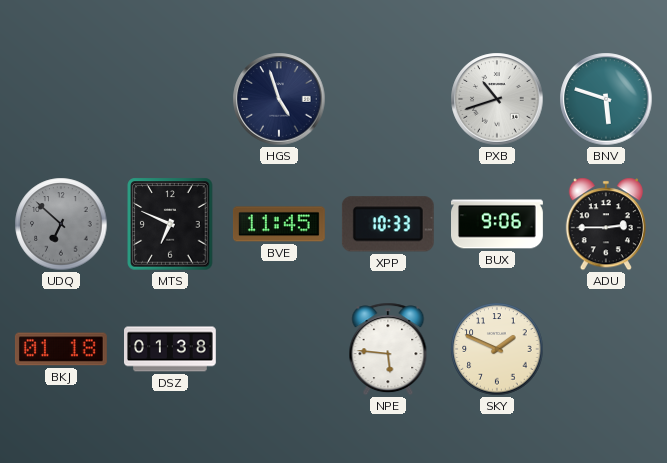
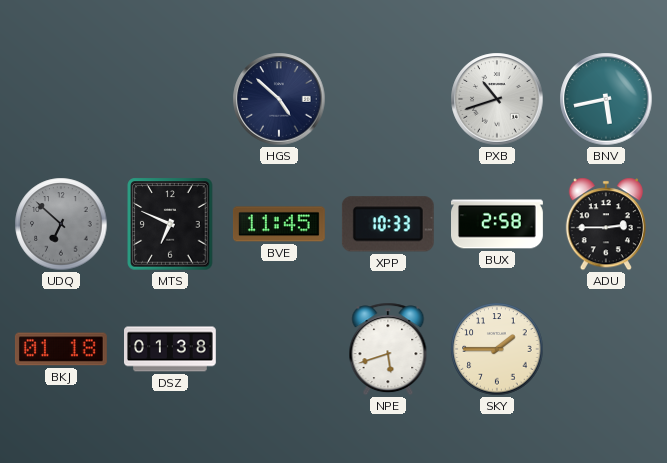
HGS: 4:57 -> 4:52 (279, 99)
BNV: 5:48 -> 5:43 (606, 99)
BUX: 9:06 -> 2:58 (498, 224)
NPE: 5:46 -> 5:42 (388, 349)
SKY: 1:49 -> 1:45 (497, 349)
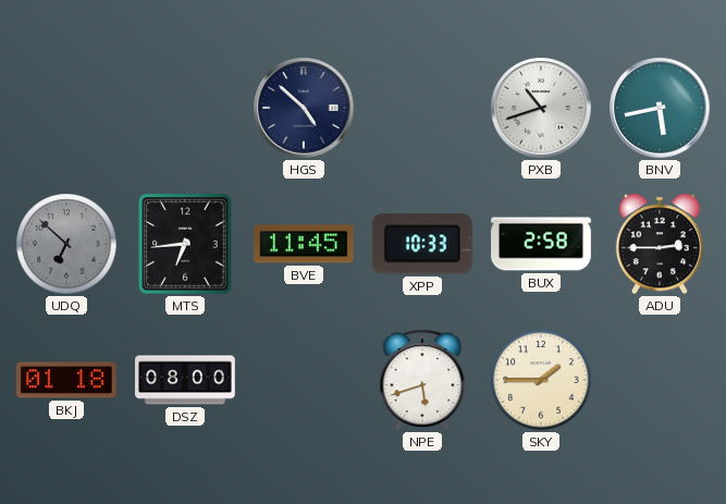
MTS: 6:49 -> 6:44 (185, 244)
DSZ: 01:38 -> 08:00 (186, 380)
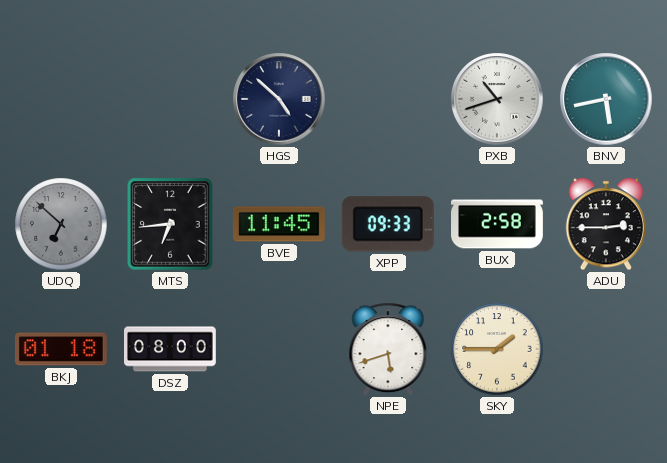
XPP: 10:33 -> 09:33 (388, 224)
